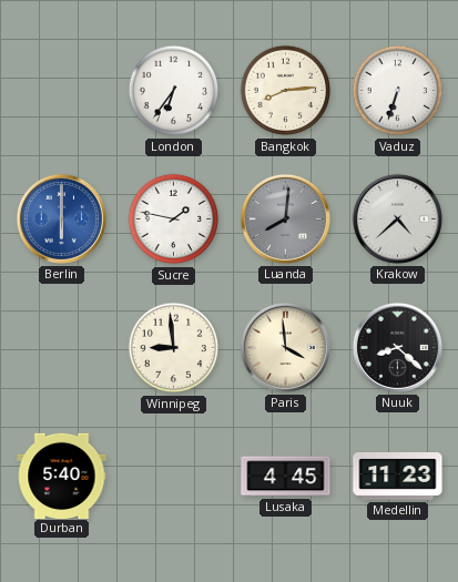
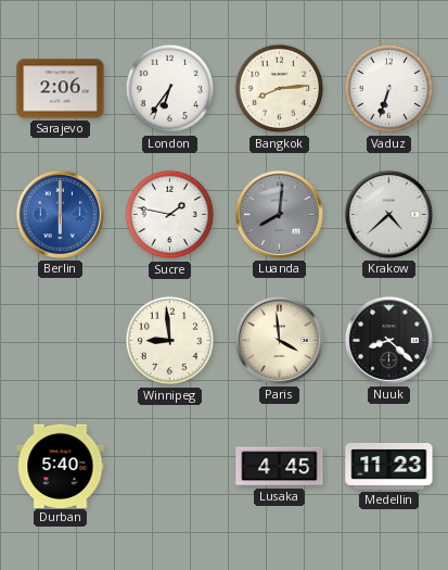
Sarajevo: none -> 2:06 (61, 89)
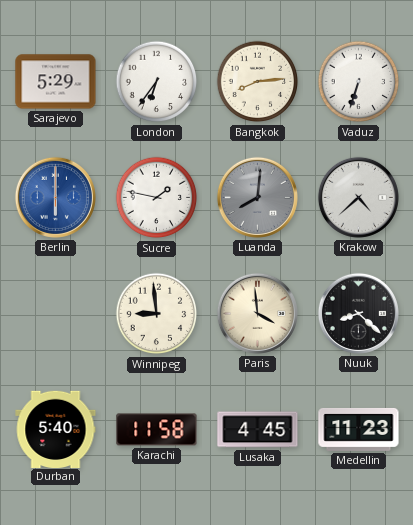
Sarajevo: 2:06 -> 5:29 (56, 82)
Karachi: none -> 11:58 (157, 430)
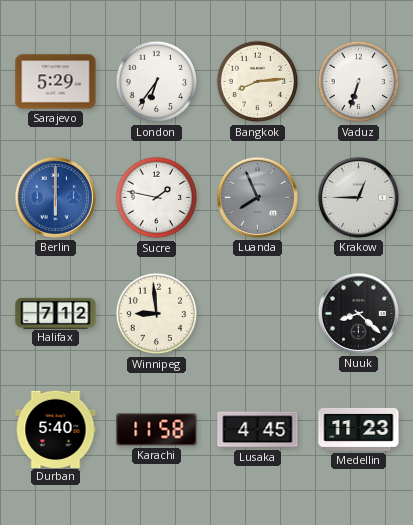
Luanda: 8:01 -> 7:56 (257, 197)
Krakow: 4:38 -> 12:45 (358, 197)
Halifax: none -> 7:12 (56, 313)
Paris: 3:59 -> none (257, 313)
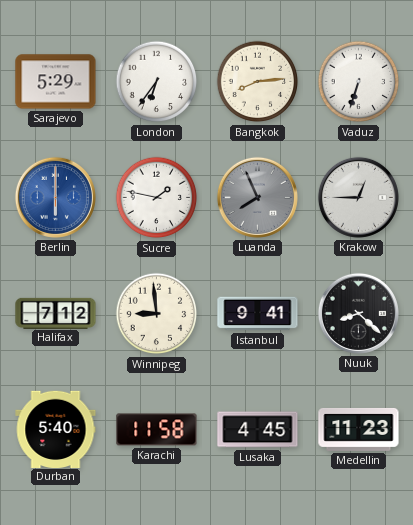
Istanbul: none -> 9:41 (258, 314)
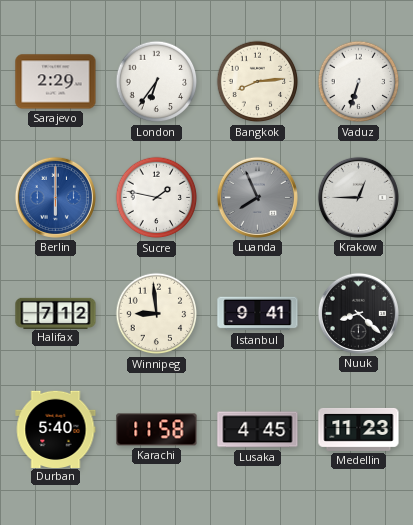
Sarajevo: 5:29 -> 2:29 (56, 82)
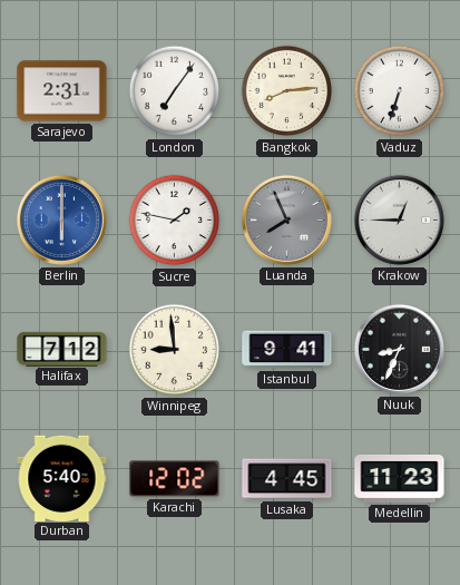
Sarajevo: 2:29 -> 2:31 (62, 91)
London: 6:36 -> 7:06 (175, 91)
Nuuk: 8:22 -> 8:34 (399, 349)
Karachi: 11:58 -> 12:02 (175, 479)
